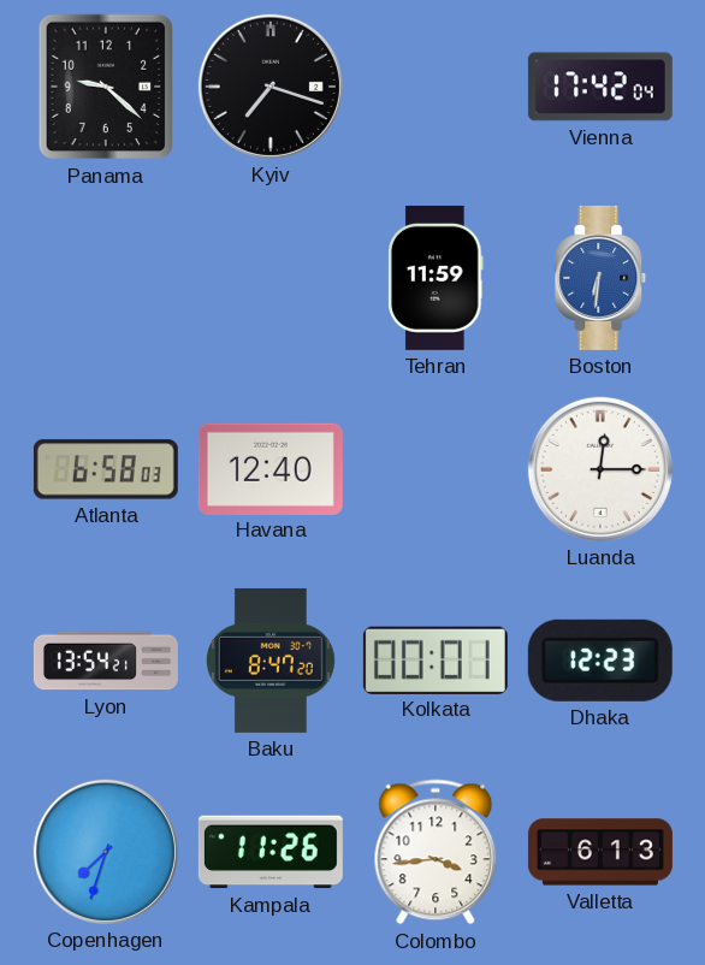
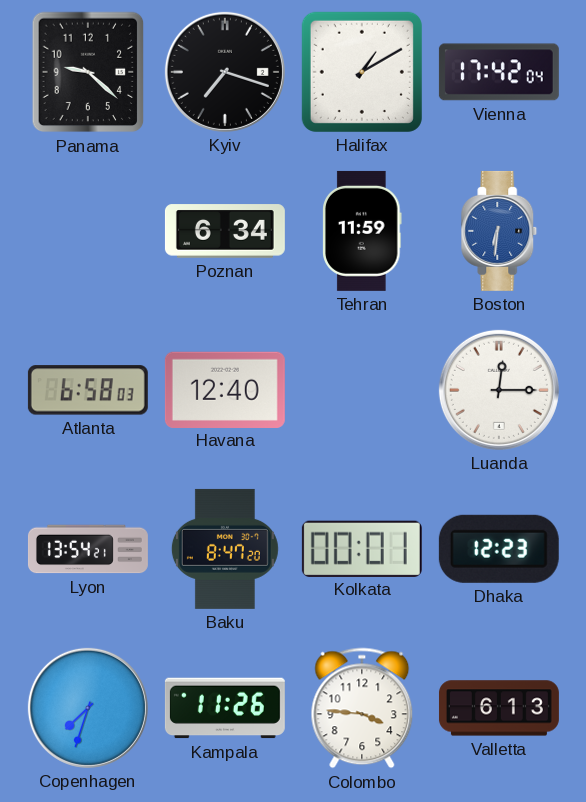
Halifax: none -> 1:10 (362, 72)
Poznan: none -> 6:34 (225, 231)
Colombo: 3:44 -> 3:46 (362, 708)
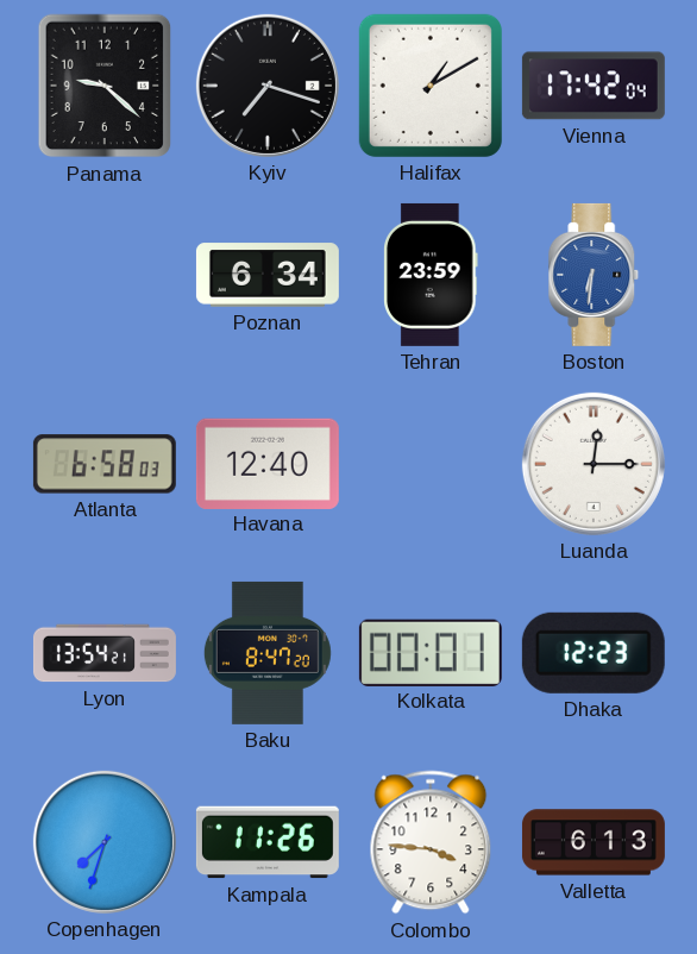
Tehran: 11:59 -> 23:59 (431, 275)
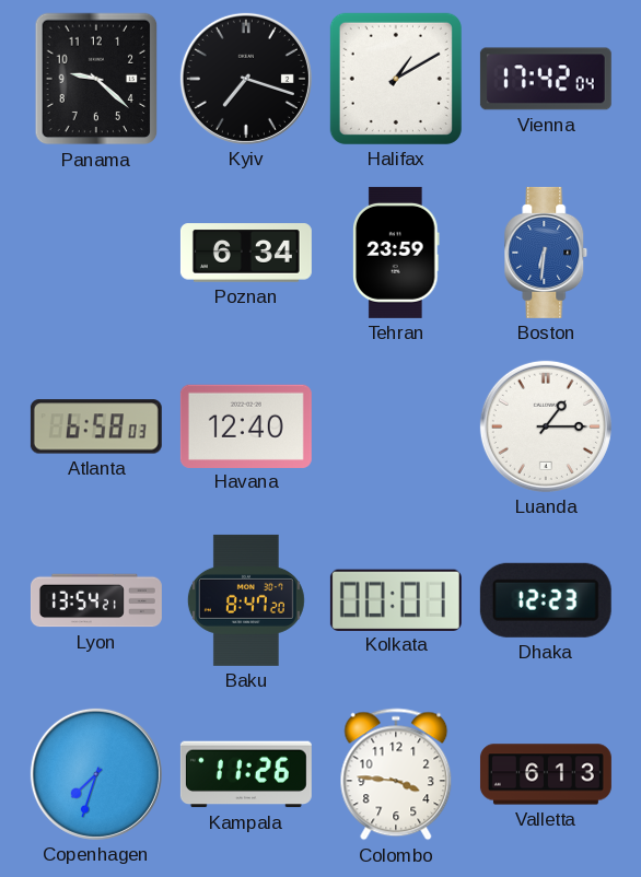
Luanda: 12:15 -> 1:15 (546, 426)
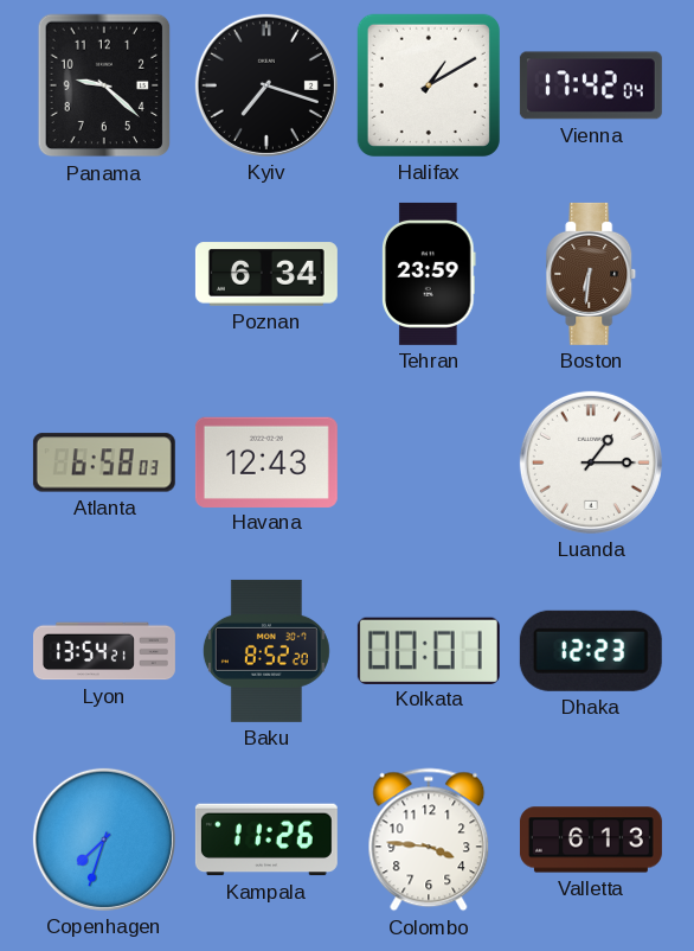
Boston dial: blue -> brown (591, 274)
Havana: 12:40 -> 12:43 (266, 461)
Baku: 8:47 -> 8:52 (266, 651)
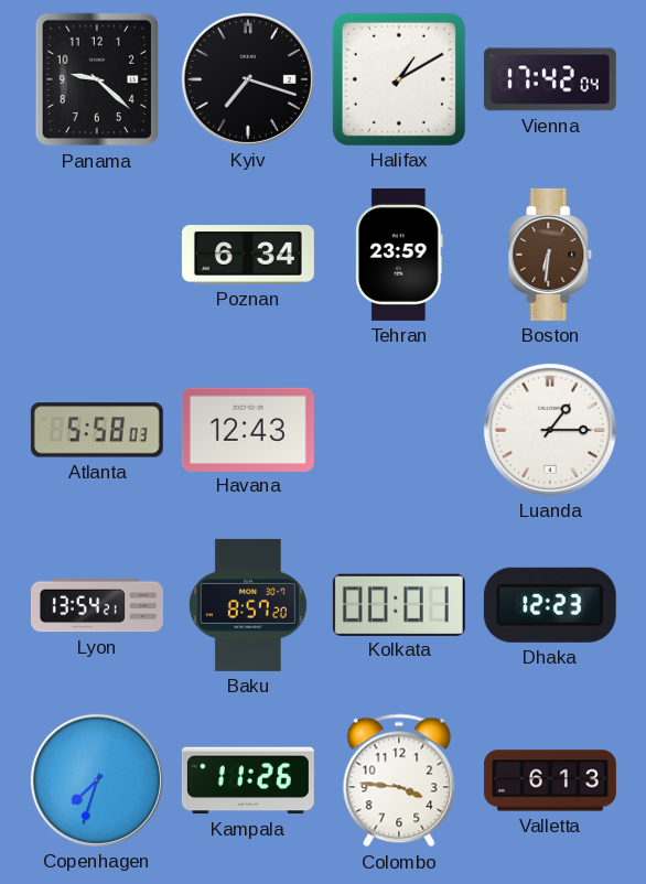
Atlanta: 6:58 -> 5:58 (97, 430)
Baku: 8:52 -> 8:57 (248, 605)
